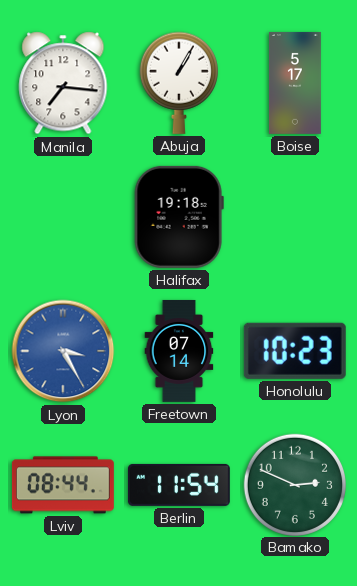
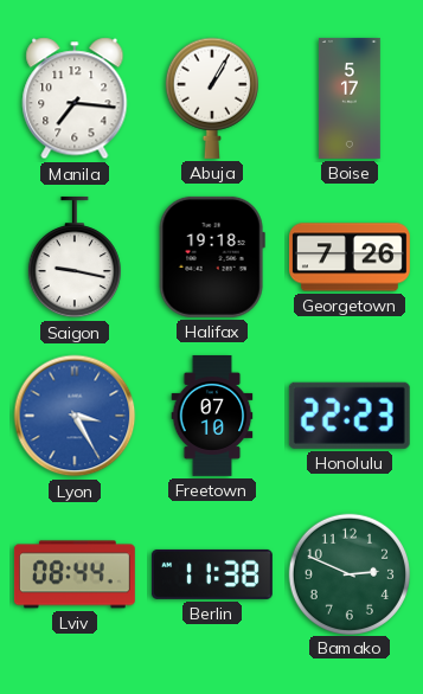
Saigon: none -> 9:17 (75, 257)
Georgetown: none -> 7:26 (350, 257)
Freetown: 07:14 -> 07:10 (212, 416)
Honolulu: 10:23 -> 22:23 (350, 416)
Berlin: 11:54 -> 11:38 (212, 574)
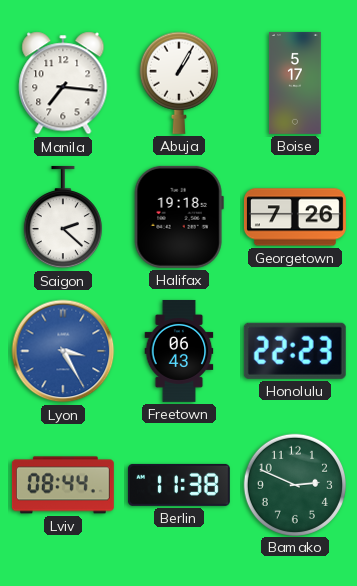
Saigon: 9:17 -> 2:22 (63, 217)
Freetown: 07:10 -> 06:43 (179, 351)
